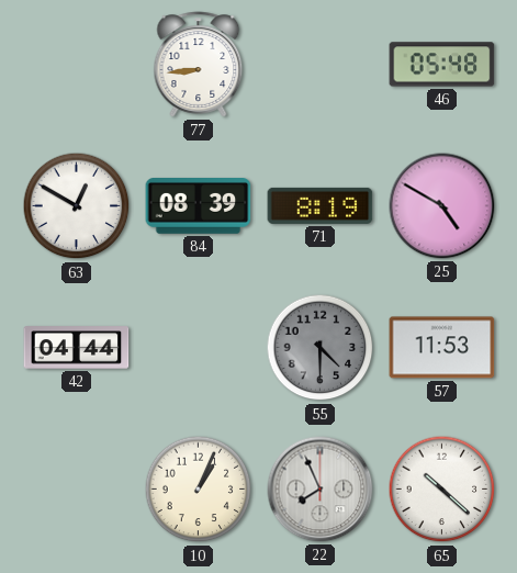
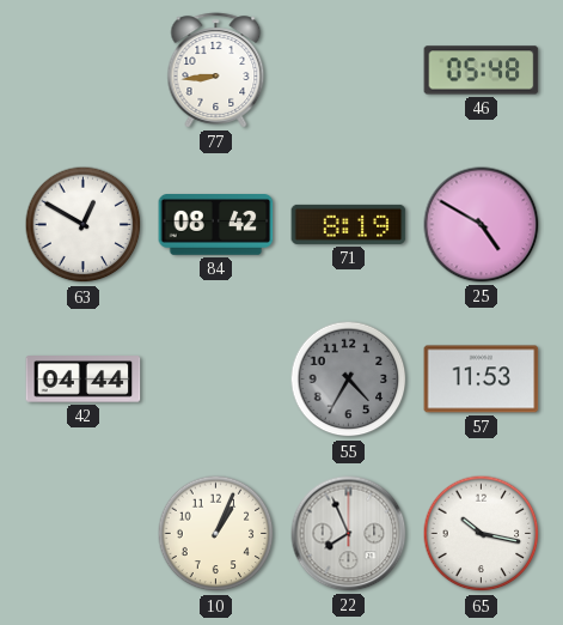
84: 08:39 -> 08:42 (216, 225)
55: 4:30 -> 4:35 (349, 380)
65: 10:22 -> 10:17 (482, 534)
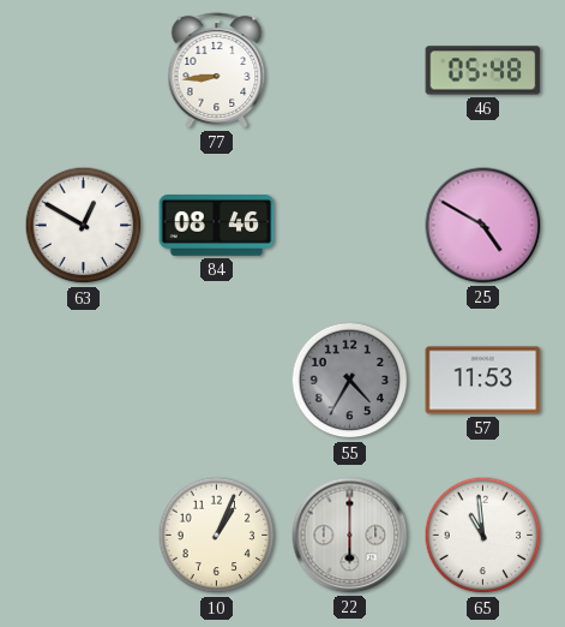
84: 08:42 -> 08:46 (217, 226)
71: 8:19 -> none (349, 224)
42: 04:44 -> none (84, 380)
22: 7:56 -> 6:00 (350, 536)
65: 10:17 -> 10:59 (483, 536)
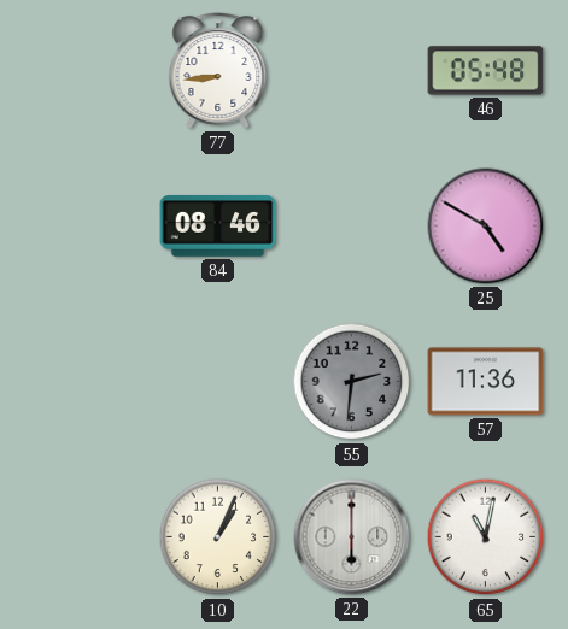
63: 12:50 -> none (84, 226)
55: 4:35 -> 2:31 (352, 382)
57: 11:53 -> 11:36 (486, 382)
65: 10:59 -> 11:02 (486, 537)
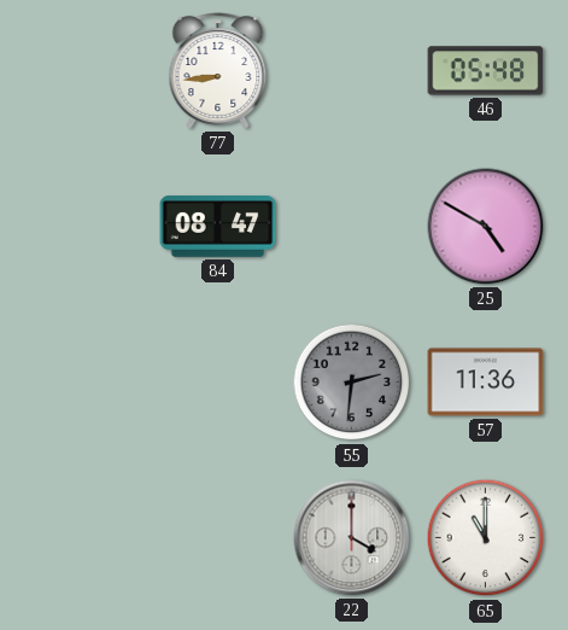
84: 08:46 -> 08:47 (218, 227)
10: 1:04 -> none (218, 537)
22: 6:00 -> 4:00 (352, 538)
65: 11:02 -> 11:00 (486, 538)
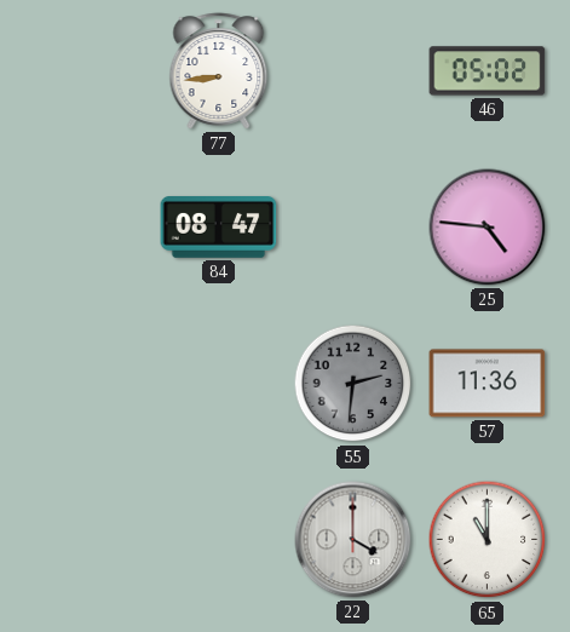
46: 05:48 -> 05:02 (488, 71)
25: 4:50 -> 4:46 (488, 228)
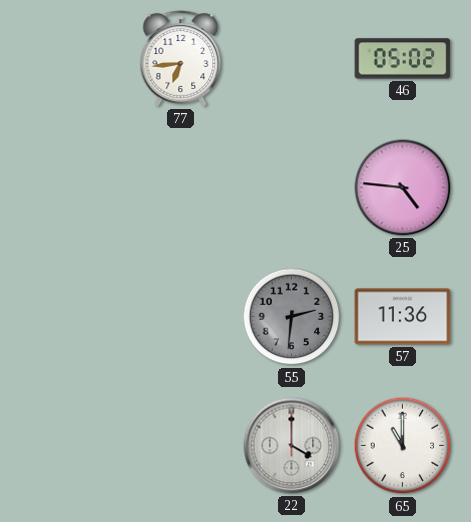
77: 8:44 -> 6:44 (181, 59)
84: 08:47 -> none (219, 228)
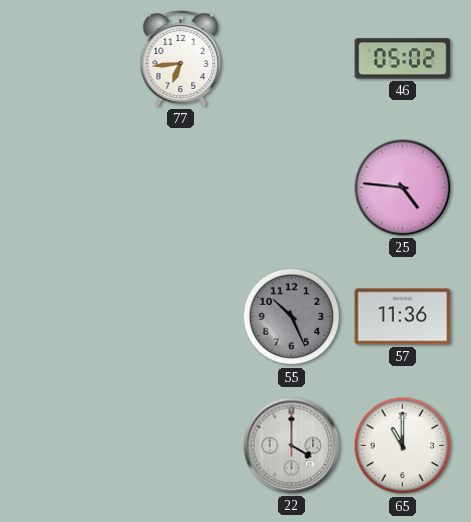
55: 2:31 -> 10:26 (292, 317)
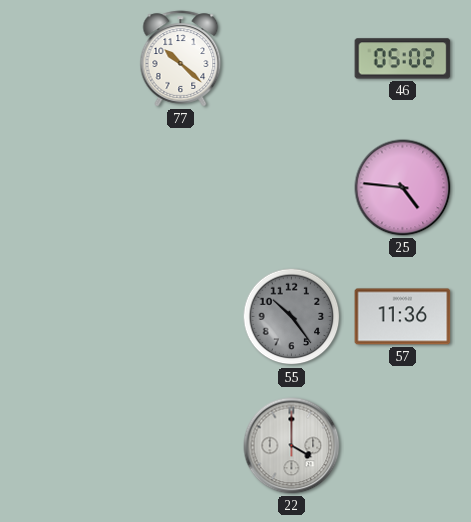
77: 6:44 -> 10:22 (181, 59)
55: 10:26 -> 10:24 (292, 317)
65: 11:00 -> none (403, 446)
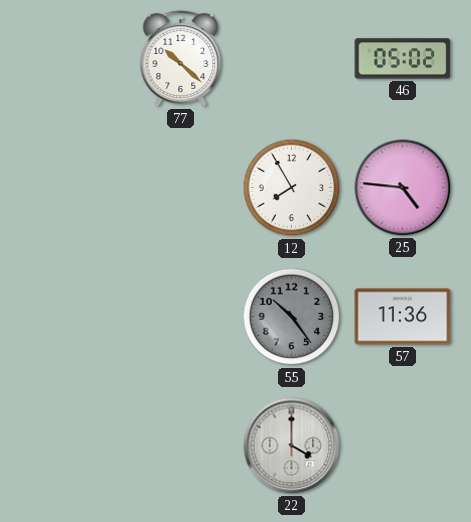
12: none -> 7:55 (292, 188)
